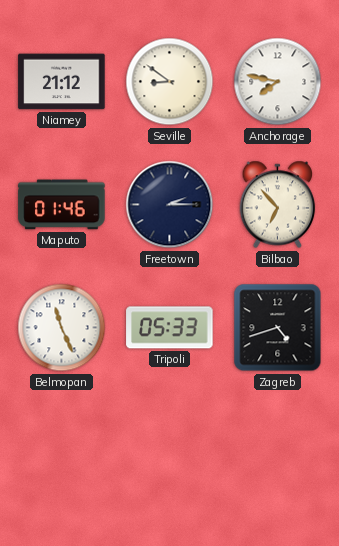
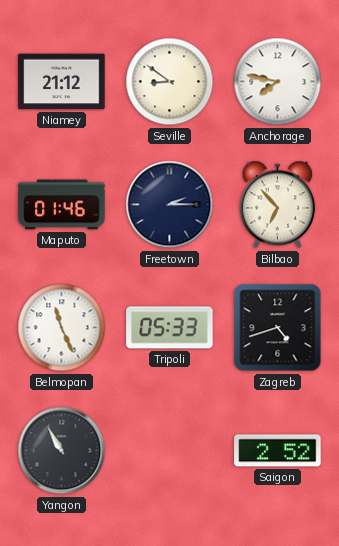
Yangon: none -> 10:55 (62, 451)
Saigon: none -> 2:52 (278, 451)
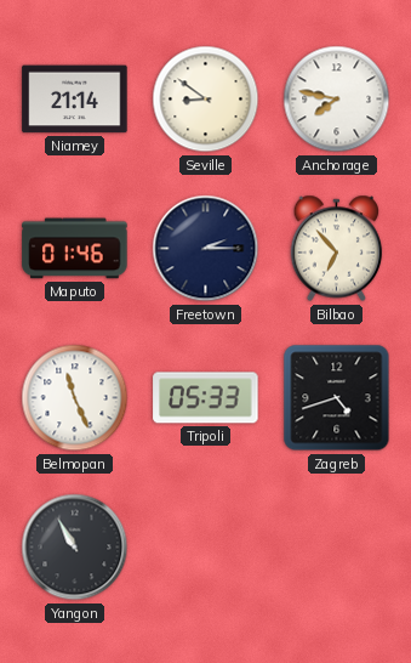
Niamey: 21:12 -> 21:14 (75, 100)
Saigon: 2:52 -> none (278, 451)
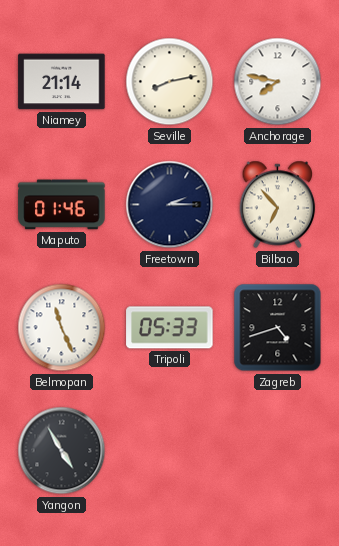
Seville: 8:51 -> 8:13 (170, 82)
Yangon: 10:55 -> 4:55 (62, 451)
